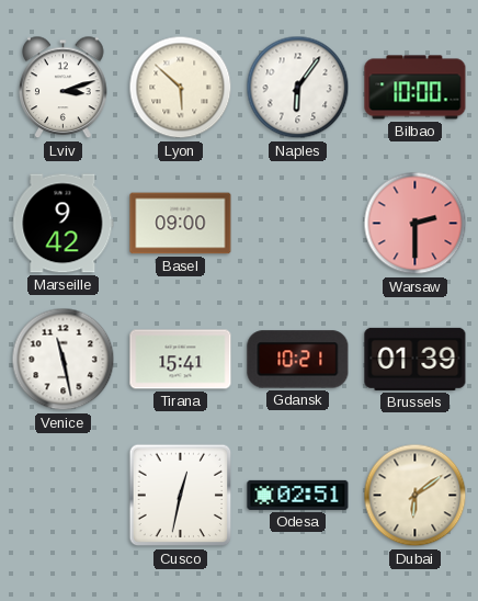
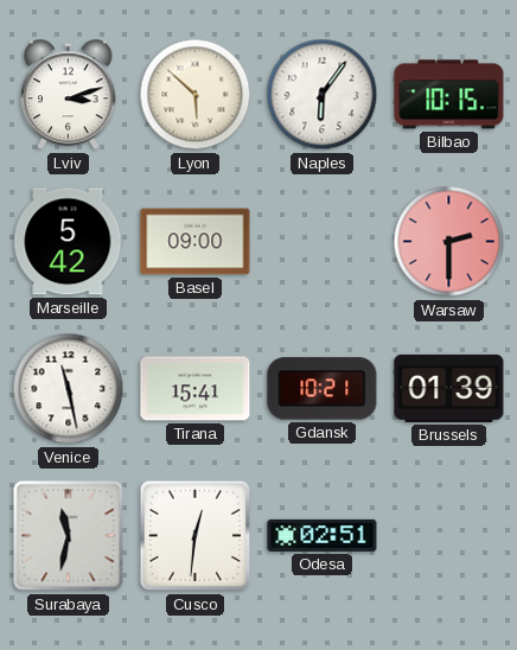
Bilbao: 10:00 -> 10:15 (449, 95)
Marseille: 9:42 -> 5:42 (69, 242)
Surabaya: none -> 11:32 (69, 536)
Cusco: 12:32 -> 12:31 (196, 536)
Dubai: 6:09 -> none (416, 496)
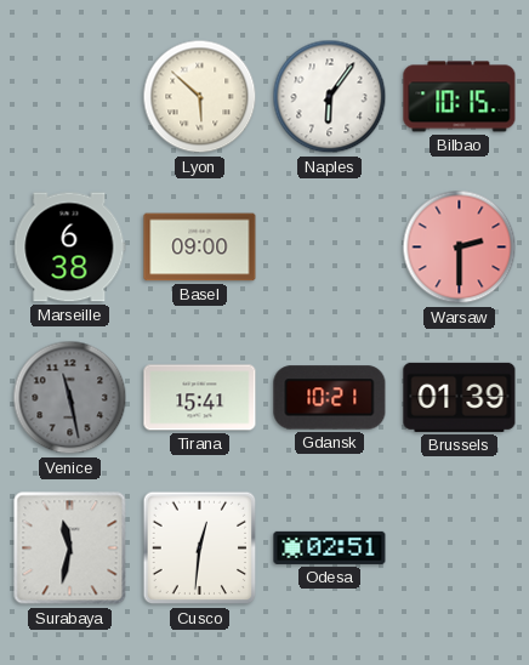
Lviv: 3:12 -> none (69, 95)
Marseille: 5:42 -> 6:38 (70, 248)
Venice dial: white -> grey (70, 398)
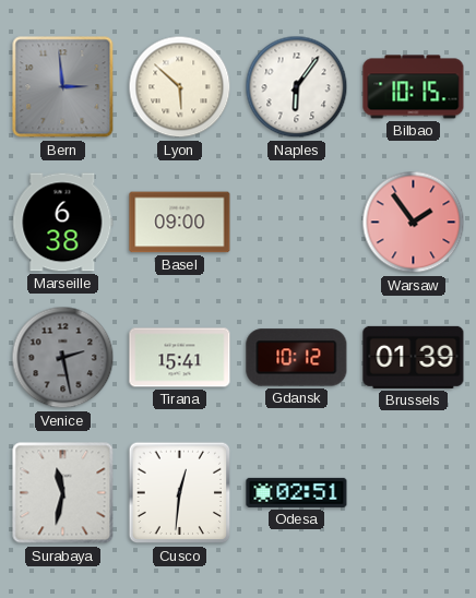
Bern: none -> 2:59 (63, 87)
Warsaw: 2:30 -> 1:54 (414, 223)
Venice: 11:28 -> 2:28 (63, 358)
Gdansk: 10:21 -> 10:12 (297, 358)
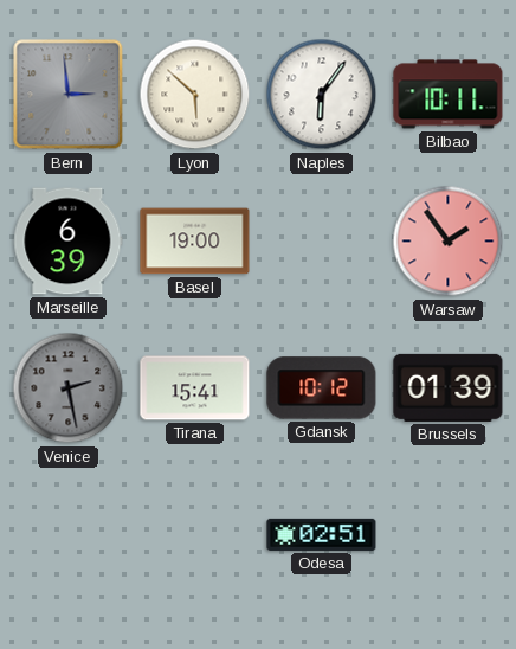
Bilbao: 10:15 -> 10:11 (449, 95)
Marseille: 6:38 -> 6:39 (69, 242)
Basel: 09:00 -> 19:00 (195, 242)
Surabaya: 11:32 -> none (63, 493)
Cusco: 12:31 -> none (180, 493)
